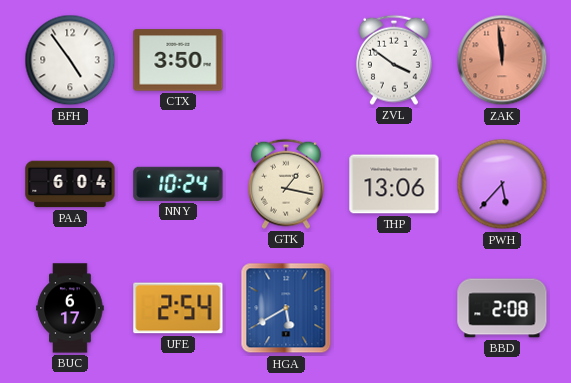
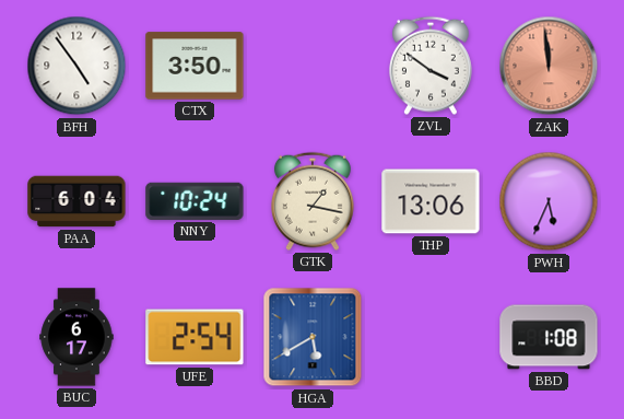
PWH: 5:37 -> 5:34 (549, 201)
BBD: 2:08 -> 1:08 (549, 337)
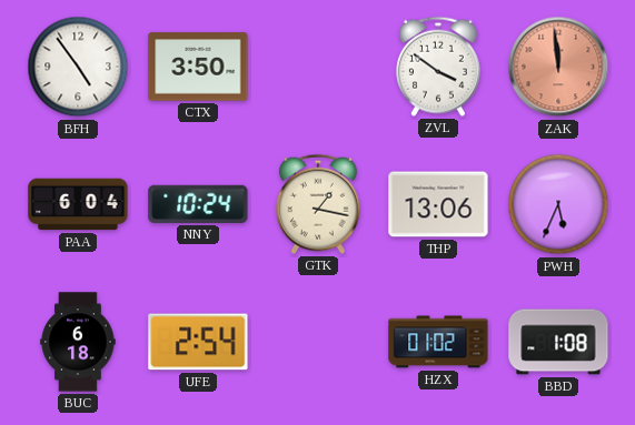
BUC: 6:17 -> 6:18 (78, 342)
HGA: 5:40 -> none (313, 337)
HZX: none -> 01:02 (438, 342)
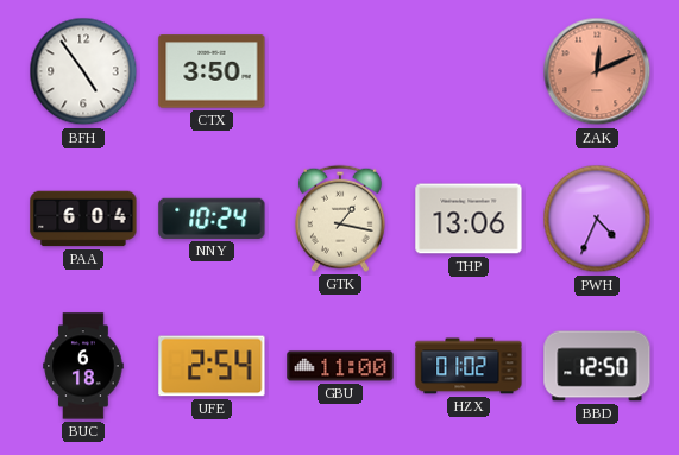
ZVL: 3:51 -> none (438, 67)
ZAK: 11:59 -> 12:11 (597, 71)
PWH: 5:34 -> 4:34 (597, 219)
GBU: none -> 11:00 (340, 366)
BBD: 1:08 -> 12:50 (597, 366)
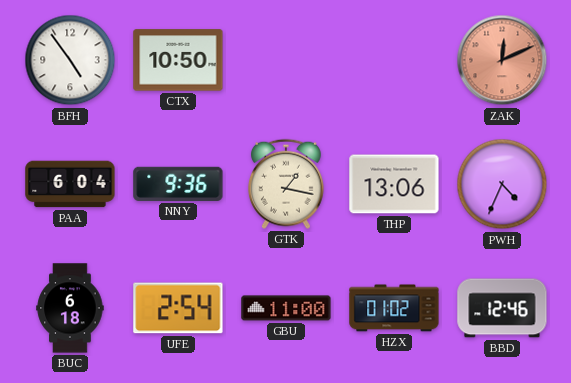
CTX: 3:50 -> 10:50 (178, 60)
NNY: 10:24 -> 9:36 (178, 184)
BBD: 12:50 -> 12:46 (502, 308)
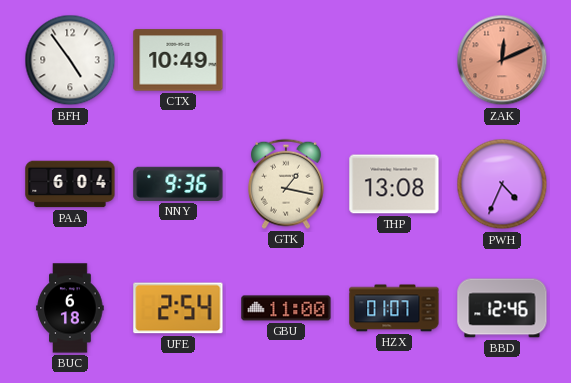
CTX: 10:50 -> 10:49 (178, 60)
THP: 13:06 -> 13:08 (394, 184)
HZX: 01:02 -> 01:07 (394, 308)
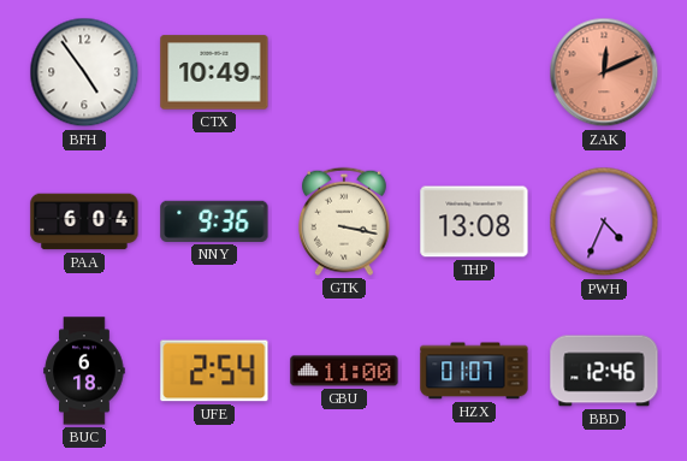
GTK: 1:17 -> 3:17 (344, 221)
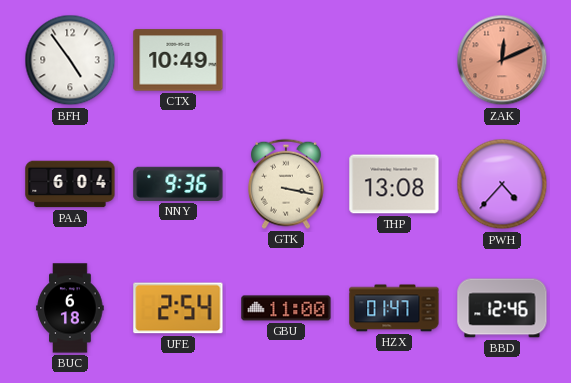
PWH: 4:34 -> 4:37 (502, 184)
HZX: 01:07 -> 01:47 (394, 308)
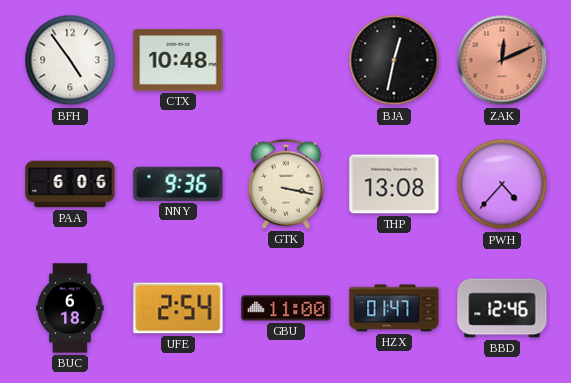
CTX: 10:49 -> 10:48 (178, 60)
BJA: none -> 12:32 (394, 60)
PAA: 6:04 -> 6:06 (70, 184)
